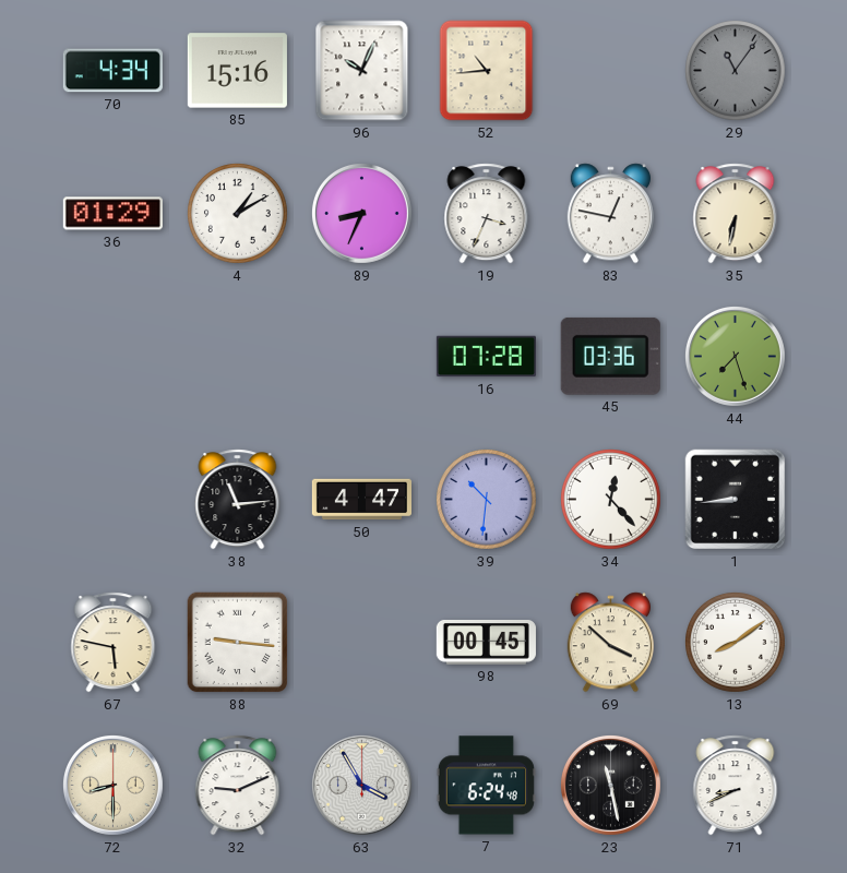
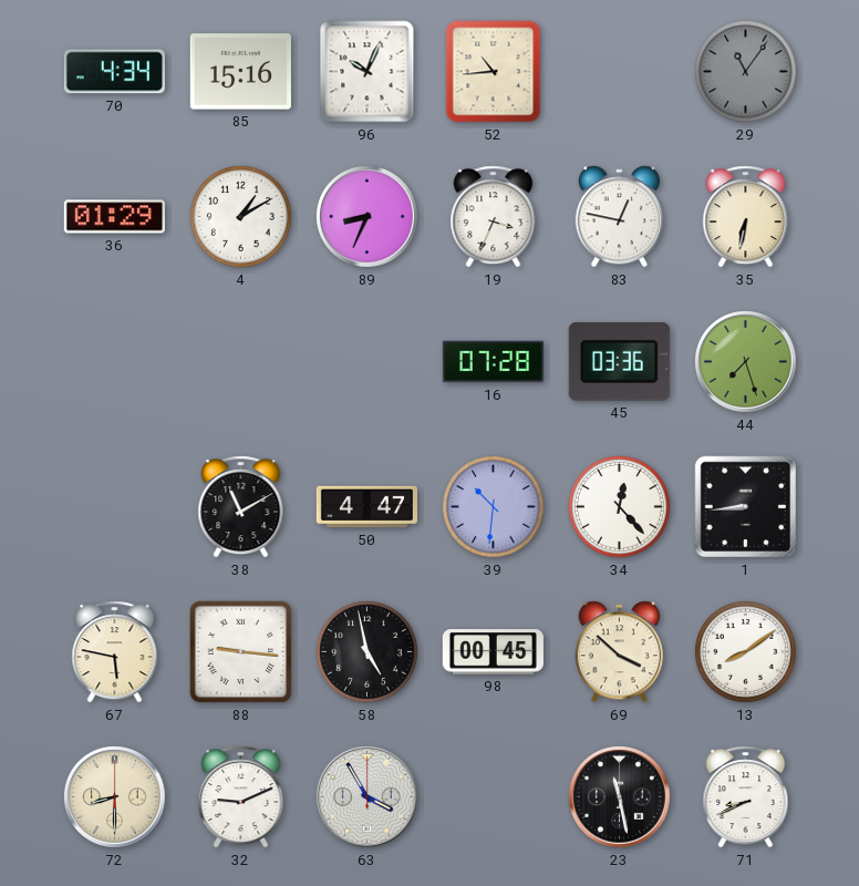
38: 11:14 -> 11:10 (241, 507)
58: none -> 4:58 (368, 652)
7: 6:24 -> none (486, 786)
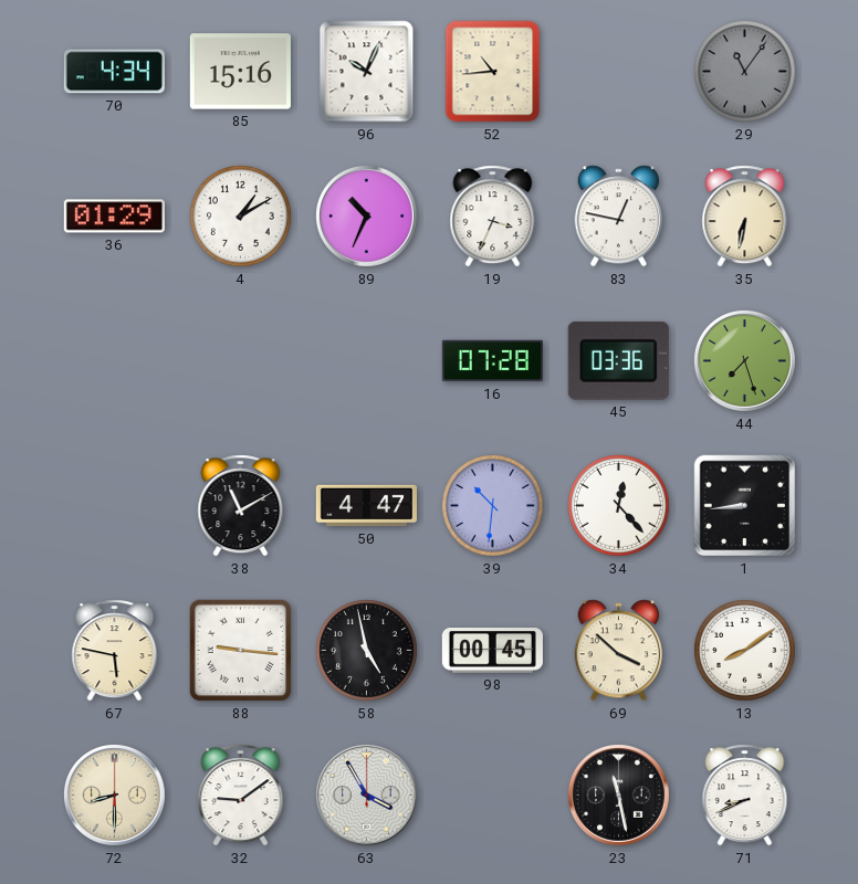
89: 8:34 -> 10:34 (366, 215)
32: 9:11 -> 9:09 (241, 796)
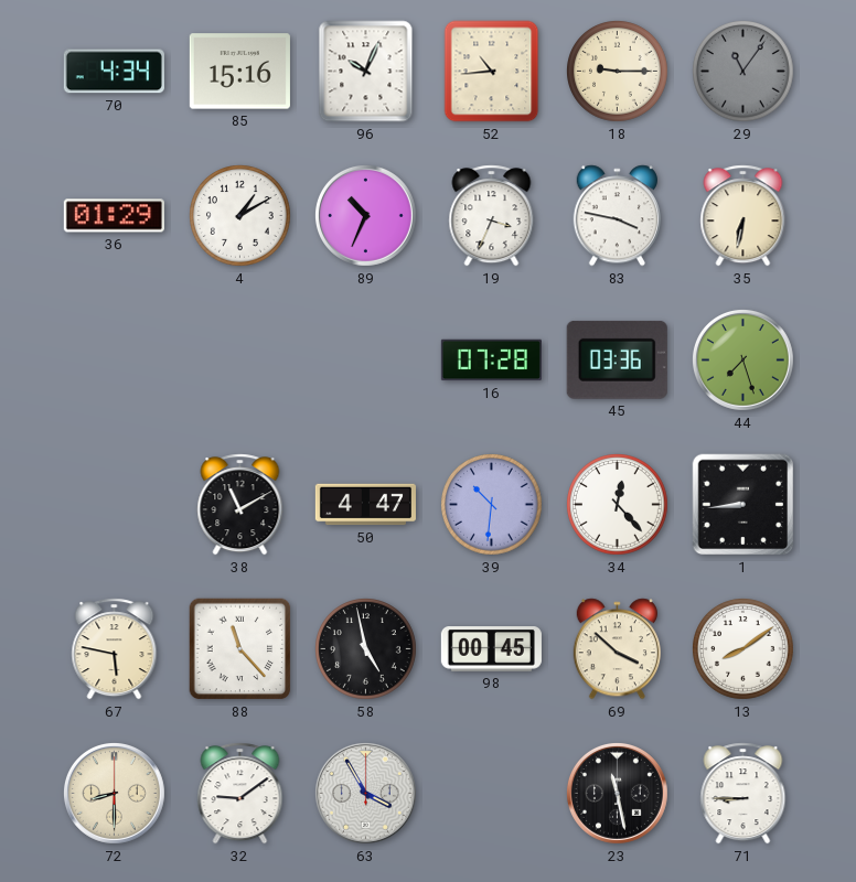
18: none -> 9:15 (618, 72)
83: 12:47 -> 3:47 (617, 216)
88: 9:16 -> 11:23 (240, 649)
71: 8:41 -> 8:45 (743, 794)
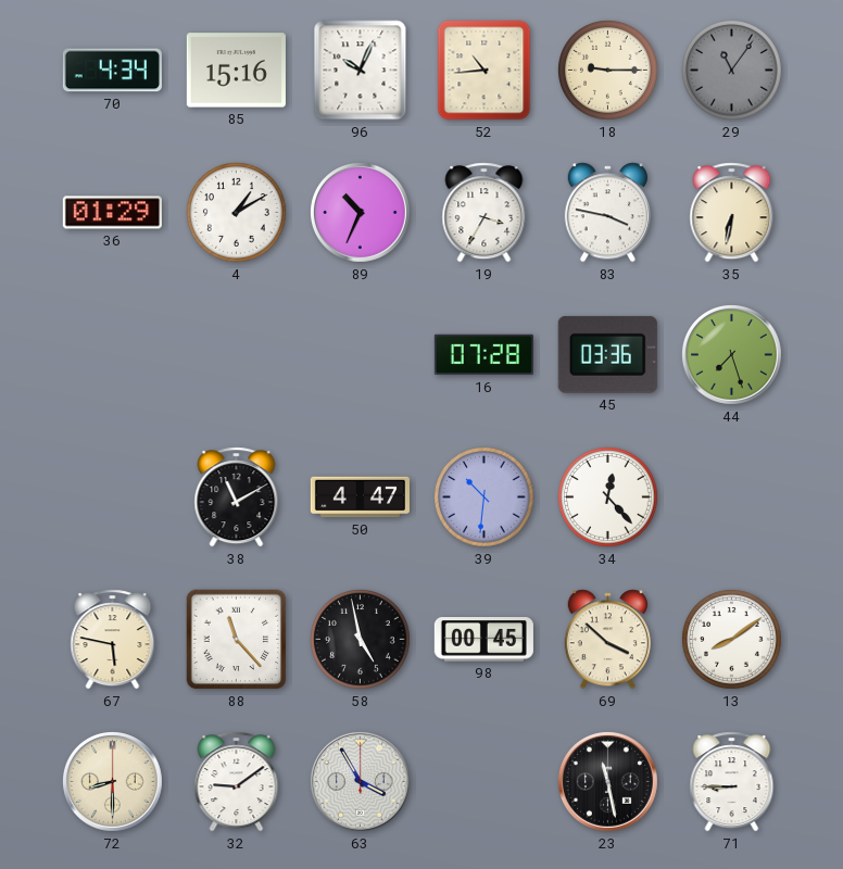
19: 3:34 -> 3:35 (485, 213)
1: 8:44 -> none (743, 505)
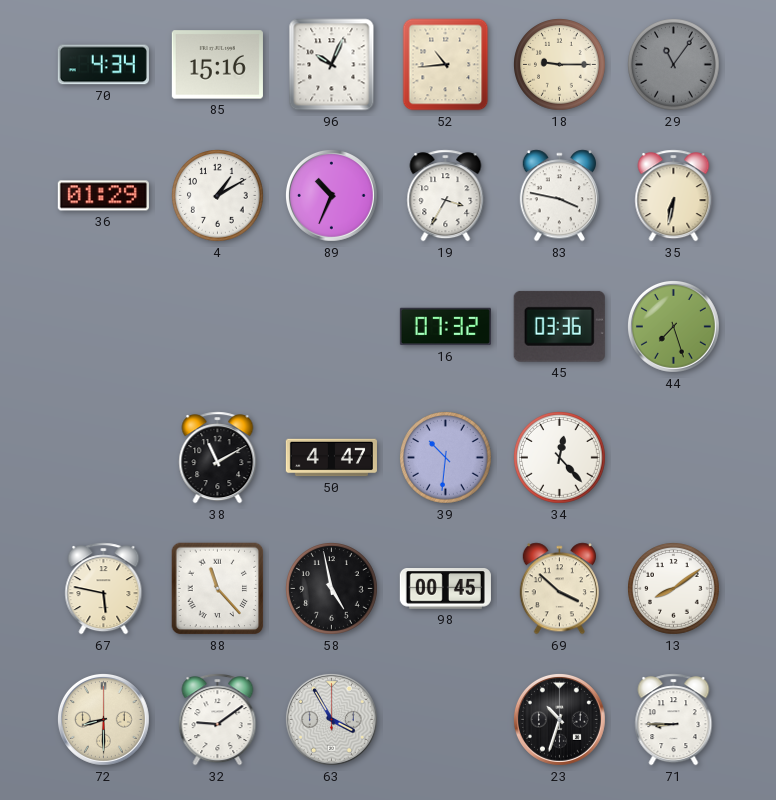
16: 07:28 -> 07:32 (445, 327)
23: 11:28 -> 10:33 (559, 719)
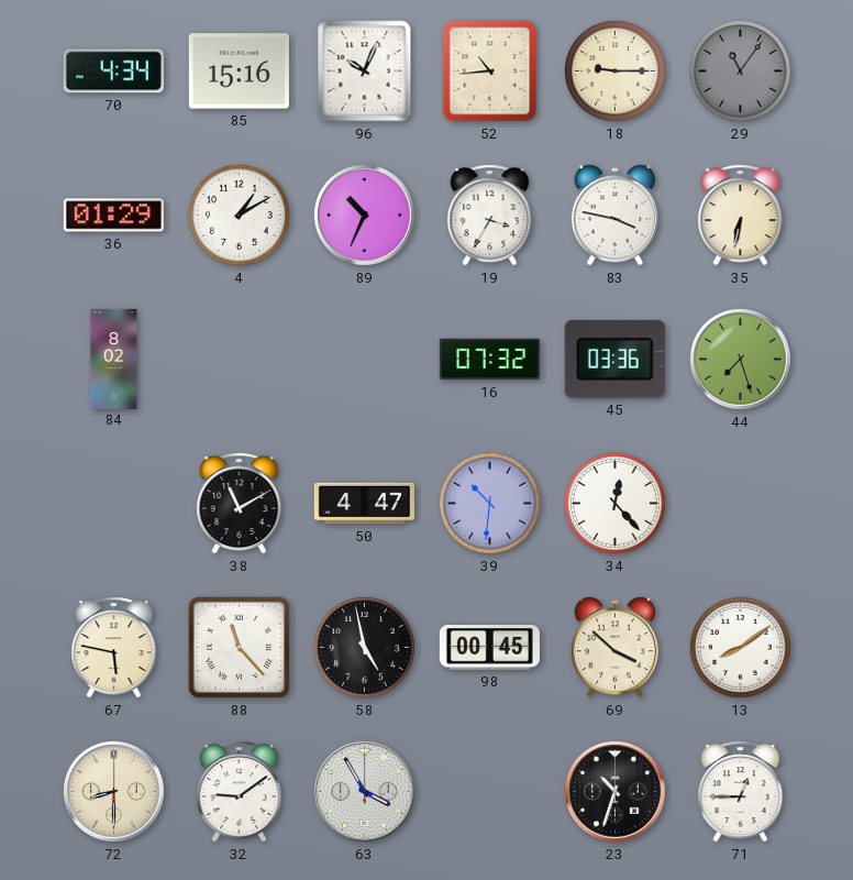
84: none -> 8:02 (114, 359)
71: 8:45 -> 12:45 (741, 792)
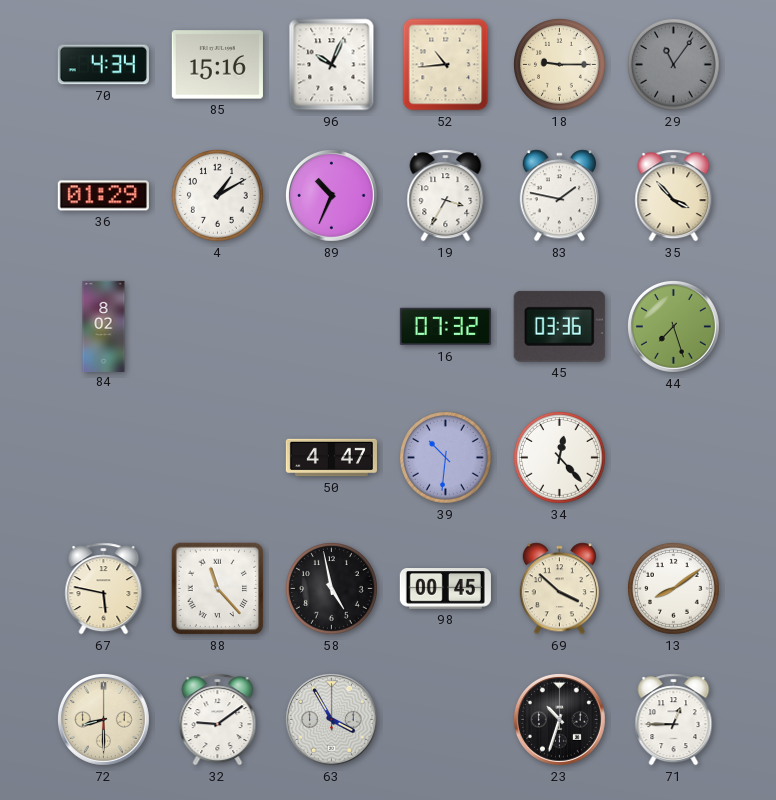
83: 3:47 -> 1:47 (559, 196)
35: 6:32 -> 3:53 (674, 196)
38: 11:10 -> none (240, 504)
